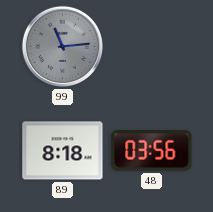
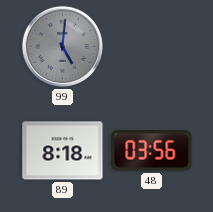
99: 11:14 -> 5:01 (62, 46)
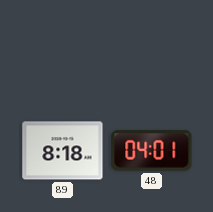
99: 5:01 -> none (62, 46)
48: 03:56 -> 04:01 (152, 151)
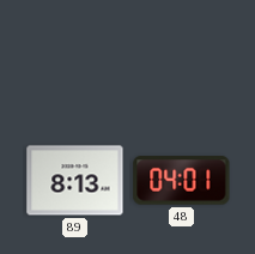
89: 8:18 -> 8:13 (75, 181)
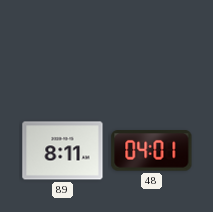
89: 8:13 -> 8:11 (63, 151)
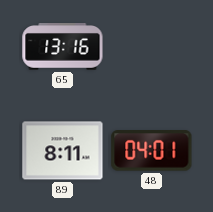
65: none -> 13:16 (63, 47)
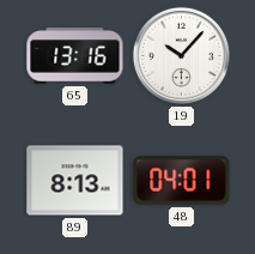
19: none -> 10:07 (181, 55)
89: 8:11 -> 8:13 (75, 181)
